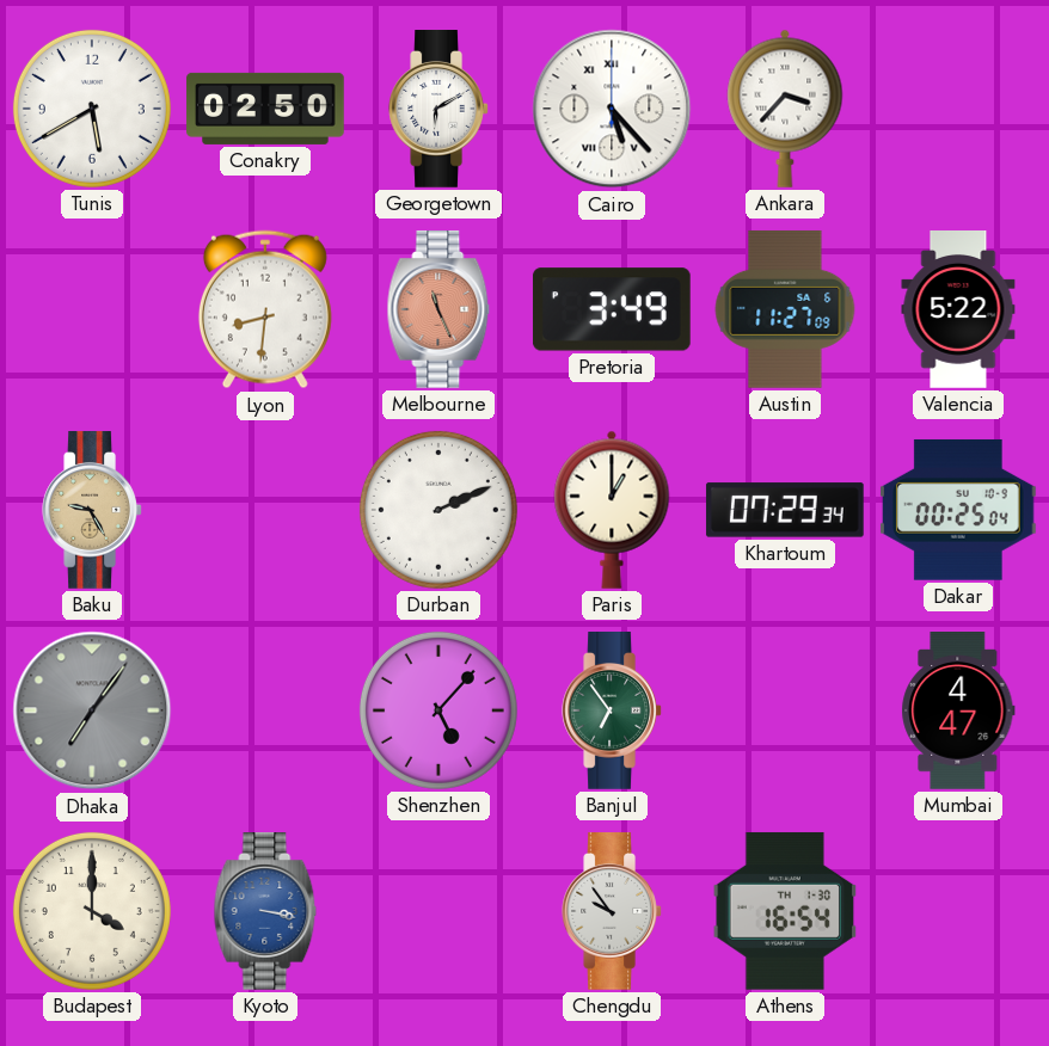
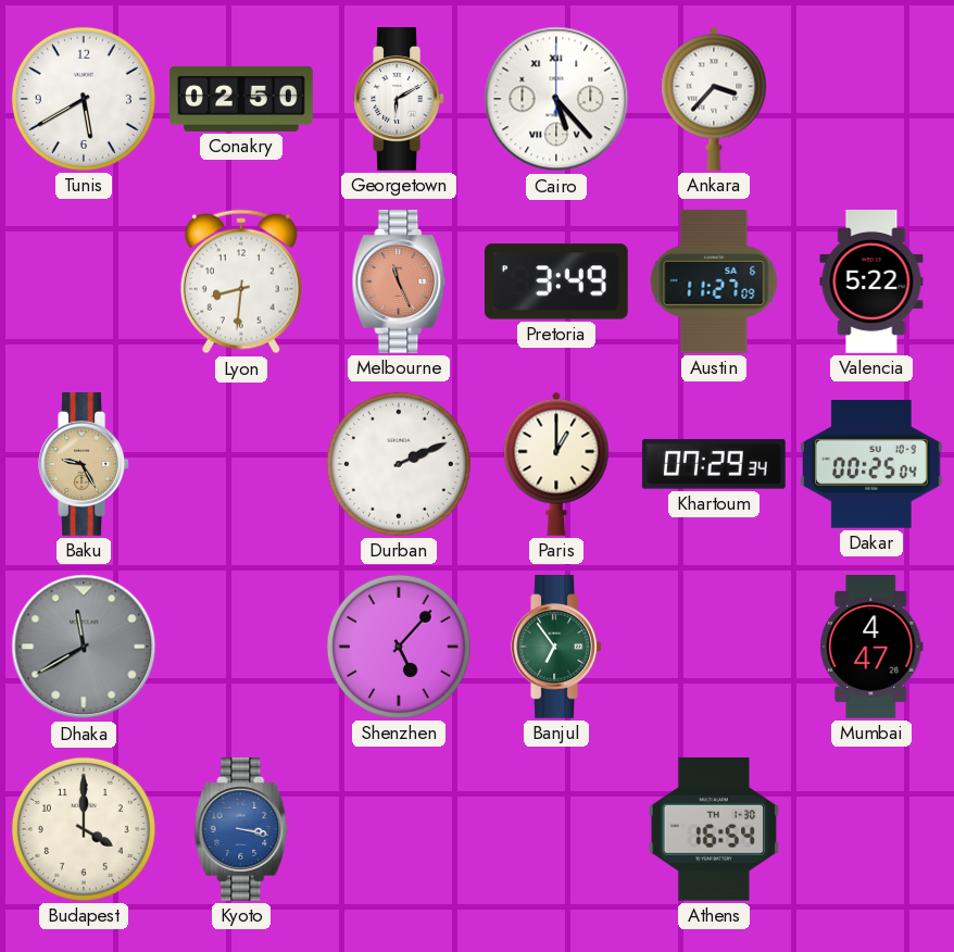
Dhaka: 7:06 -> 11:40 (84, 647)
Chengdu: 9:54 -> none (612, 912)
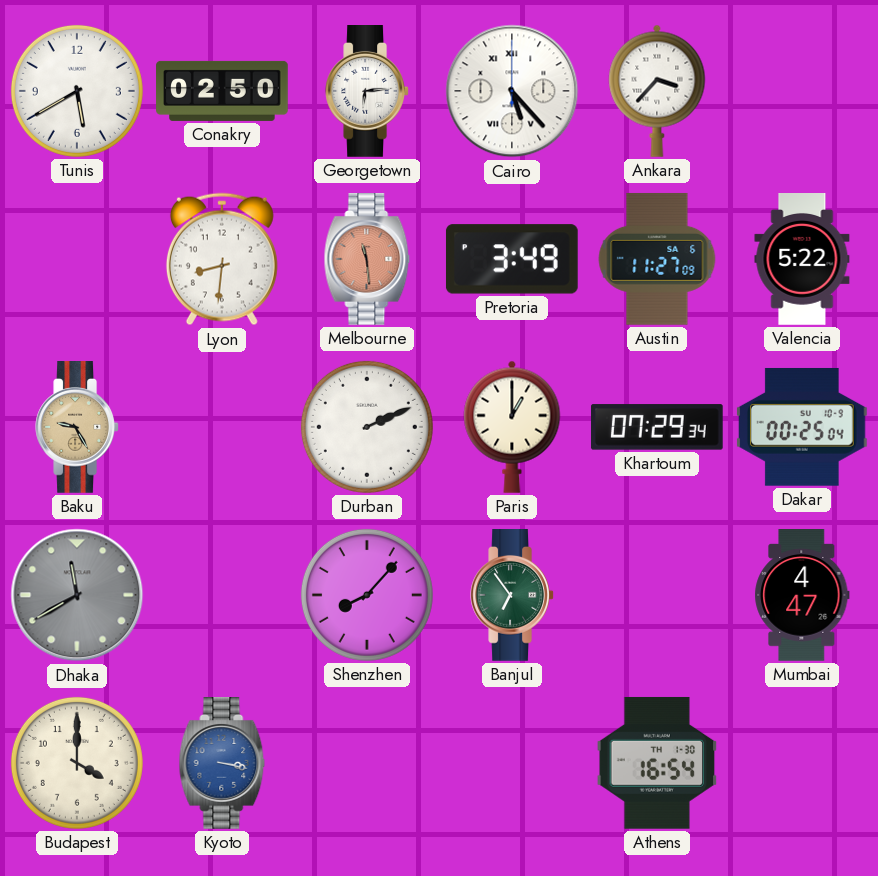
Georgetown: 6:10 -> 6:14 (367, 92)
Melbourne: 11:26 -> 11:29 (367, 260)
Shenzhen: 5:07 -> 8:07 (367, 595)
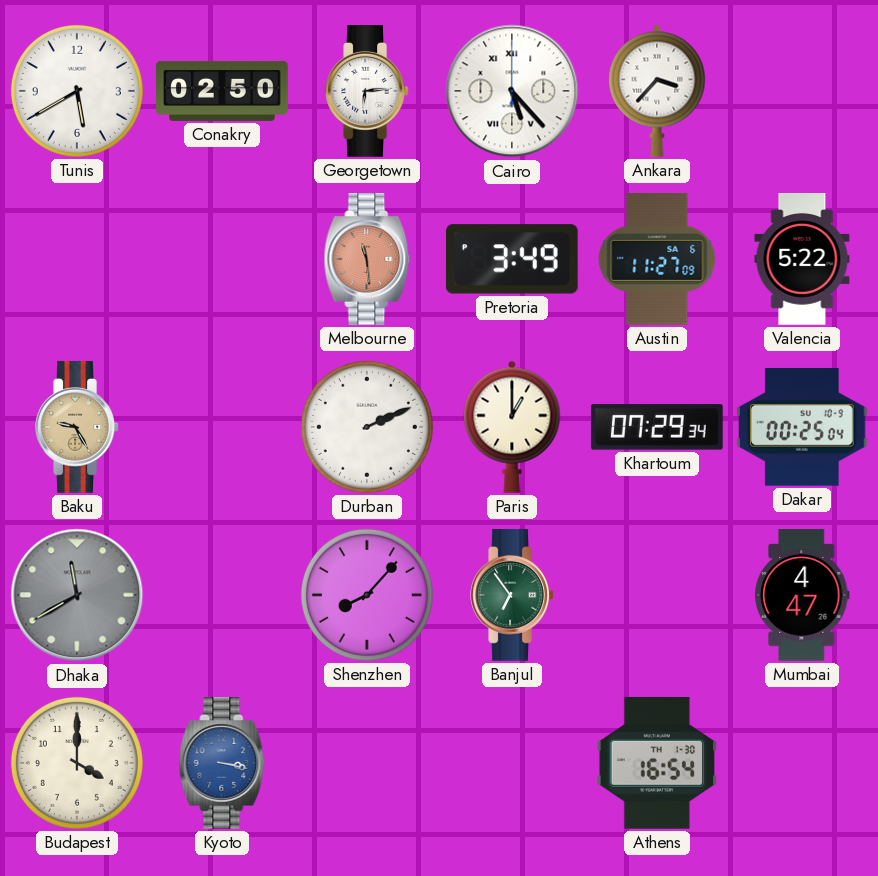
Lyon: 8:31 -> none (222, 259)
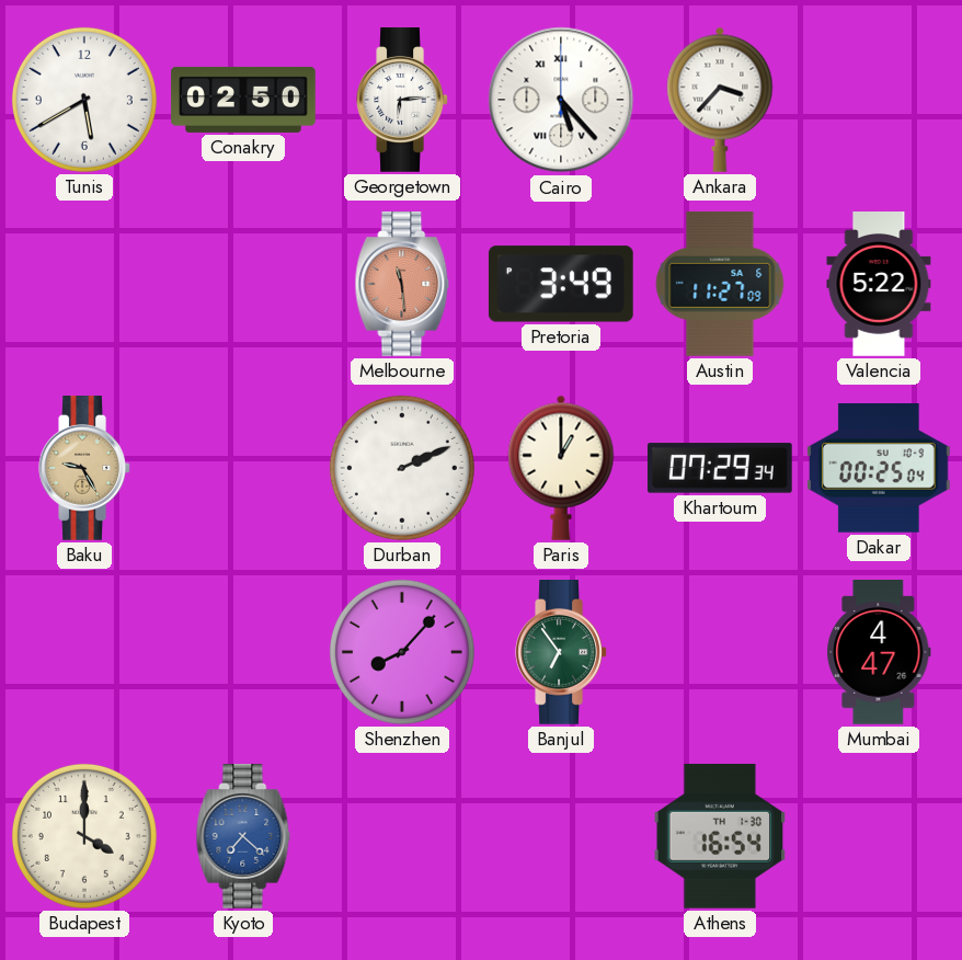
Dhaka: 11:40 -> none (77, 595)
Kyoto: 3:17 -> 7:22 (243, 837)
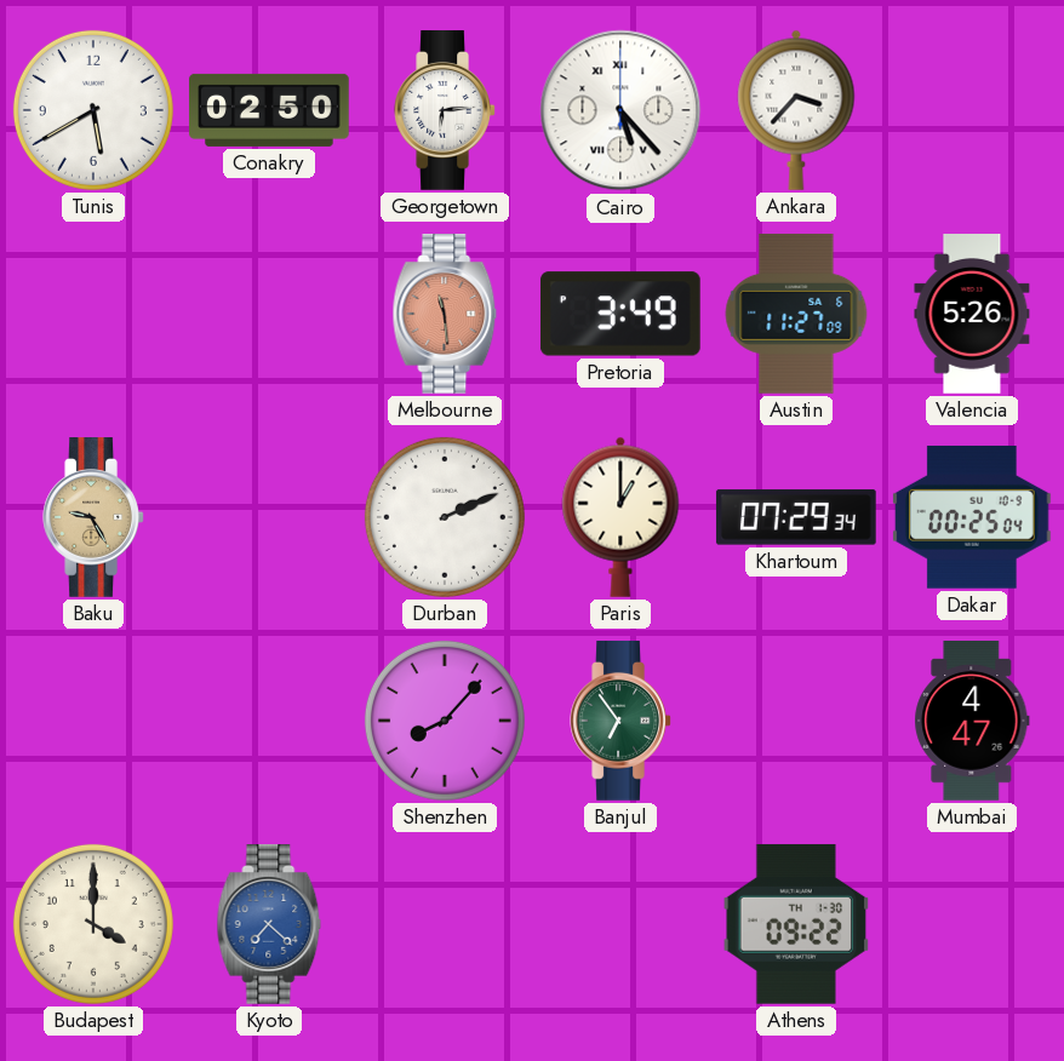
Valencia: 5:22 -> 5:26 (972, 315)
Athens: 16:54 -> 09:22 (796, 924)
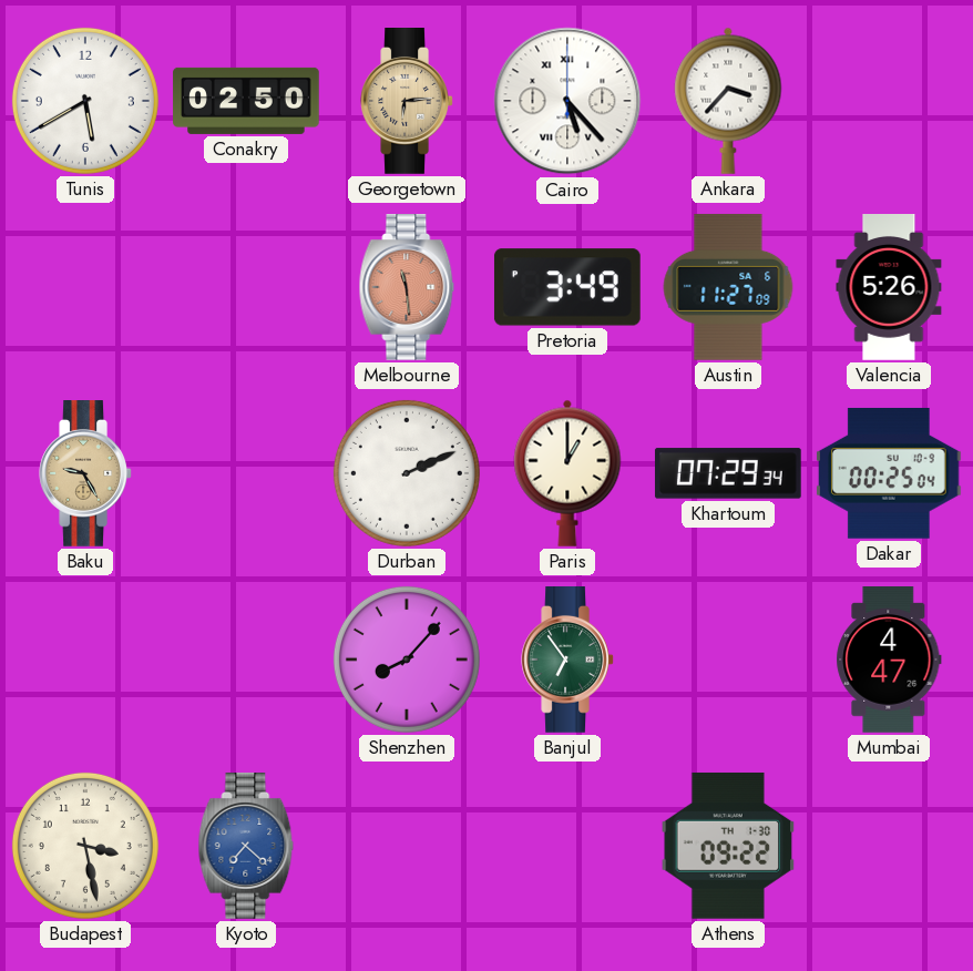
Georgetown dial: white -> champagne (407, 102)
Budapest: 4:00 -> 3:28 (85, 846)
